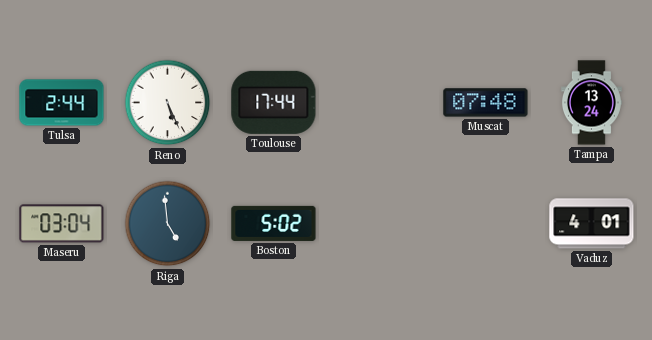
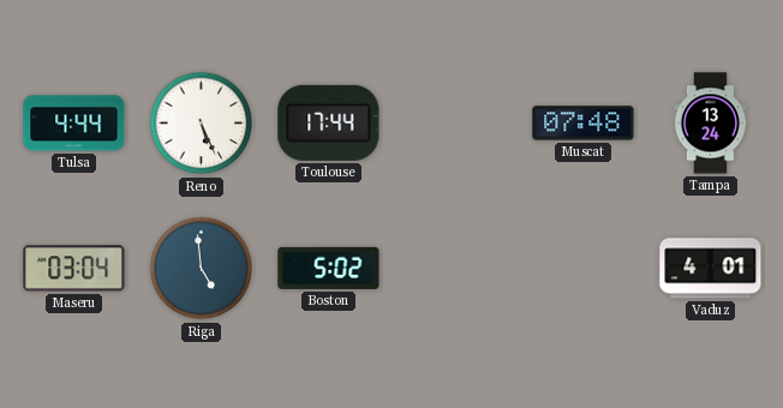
Tulsa: 2:44 -> 4:44 (74, 124)
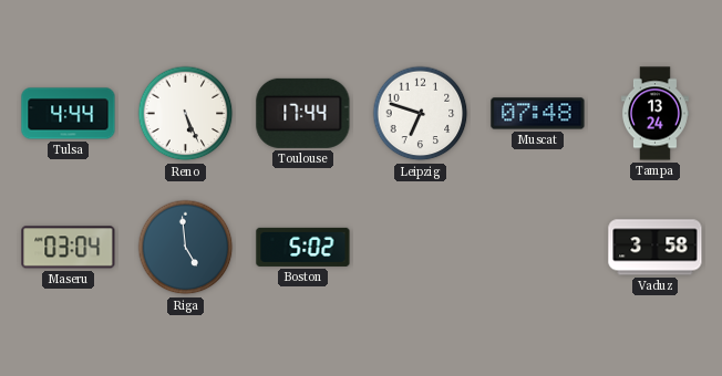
Leipzig: none -> 6:48 (421, 114)
Vaduz: 4:01 -> 3:58 (656, 248)
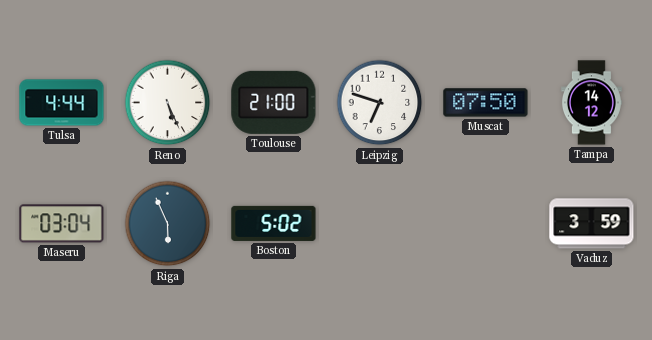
Toulouse: 17:44 -> 21:00 (274, 102)
Muscat: 07:48 -> 07:50 (486, 103)
Tampa: 13:24 -> 14:12 (591, 103)
Riga: 4:59 -> 5:56 (168, 224)
Vaduz: 3:58 -> 3:59 (592, 224)
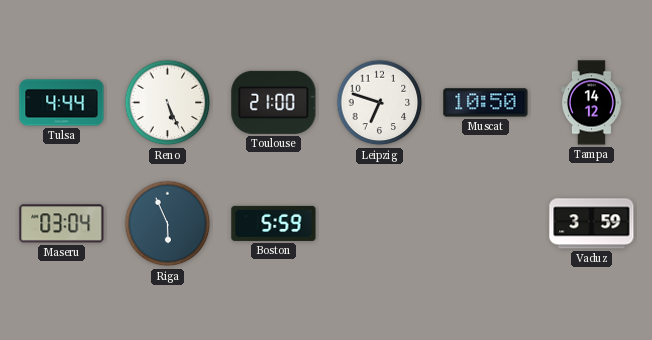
Muscat: 07:50 -> 10:50 (486, 103)
Boston: 5:02 -> 5:59 (274, 223)
